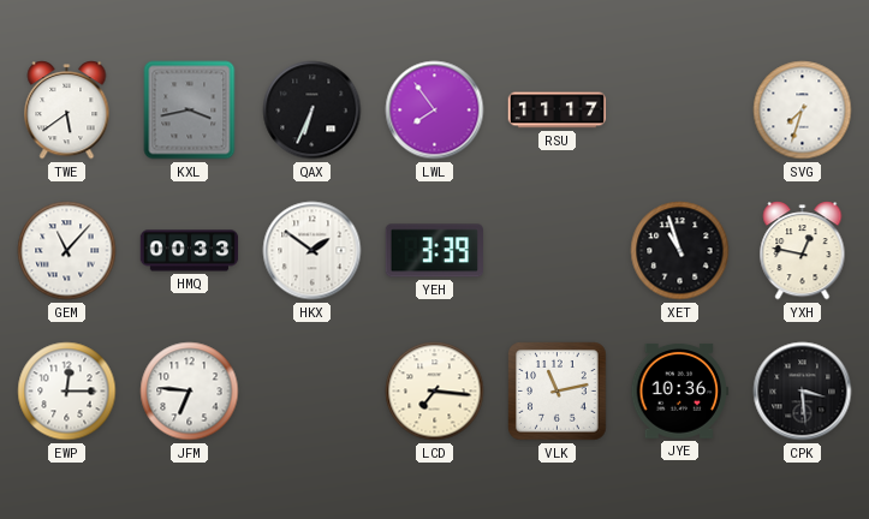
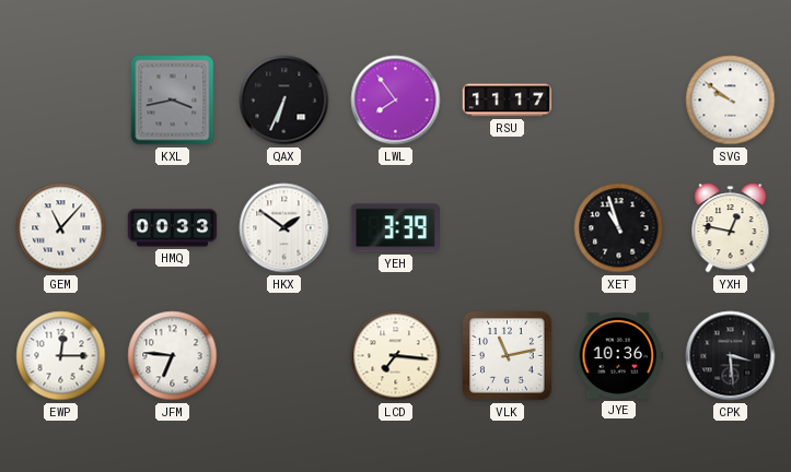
TWE: 5:39 -> none (67, 111)
SVG: 7:33 -> 9:51 (731, 101)
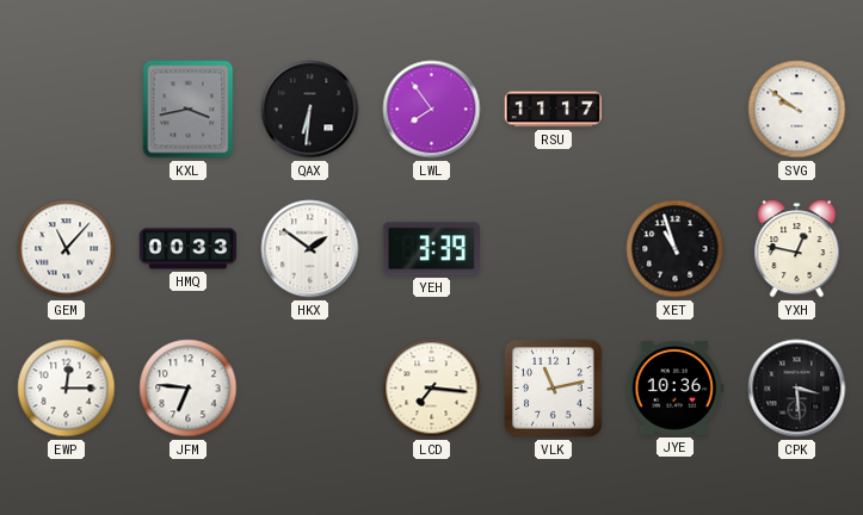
QAX: 6:34 -> 6:31 (310, 110)
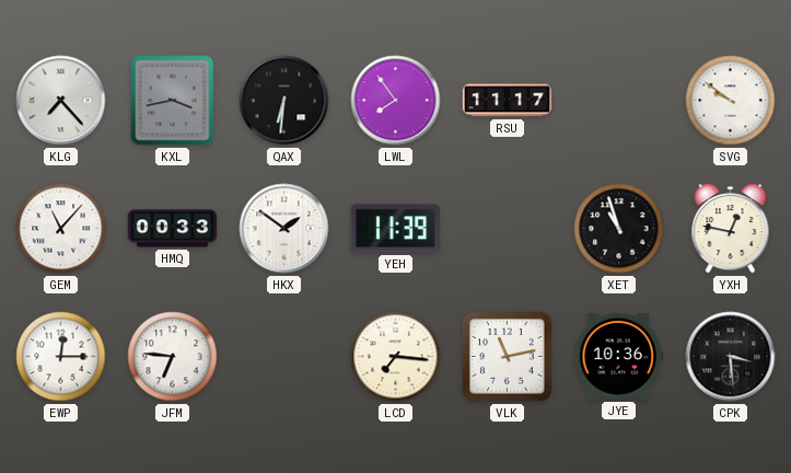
KLG: none -> 7:23 (61, 101)
YEH: 3:39 -> 11:39 (395, 229)
